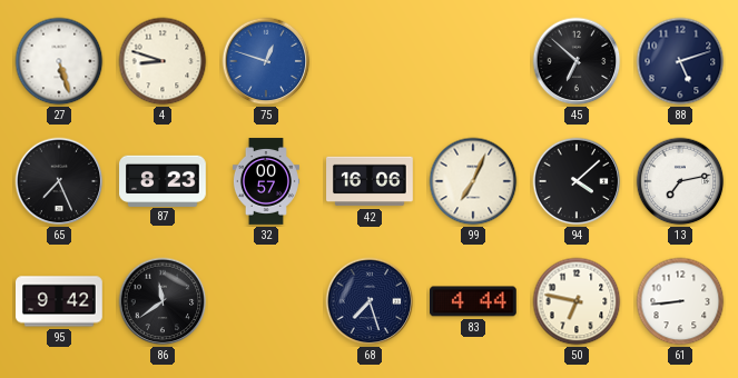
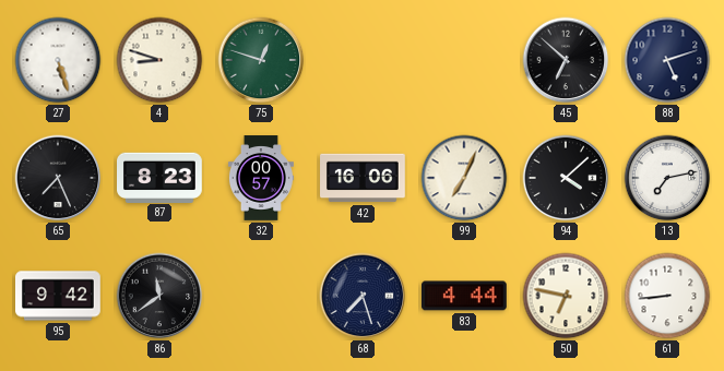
75 dial: blue -> green (261, 60)
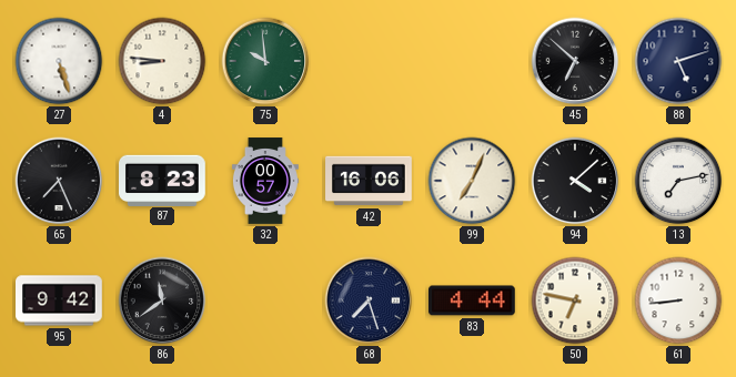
4: 8:48 -> 8:46 (162, 61)
75: 12:48 -> 9:59 (265, 61)
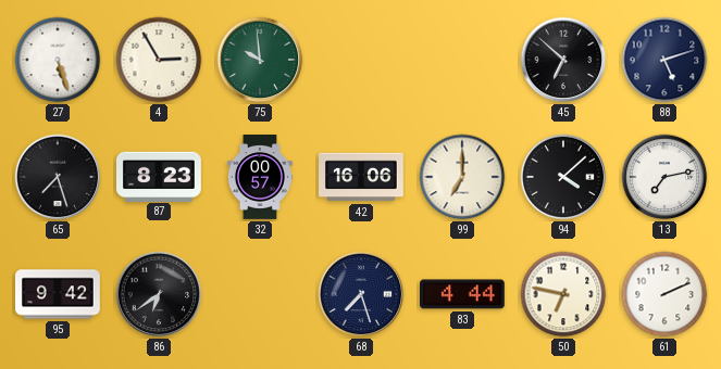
4: 8:46 -> 2:55 (159, 60)
65: 7:26 -> 7:27 (58, 177)
99: 7:04 -> 7:00 (462, 177)
86: 11:39 -> 6:39 (159, 294)
61: 8:44 -> 2:11 (664, 294)
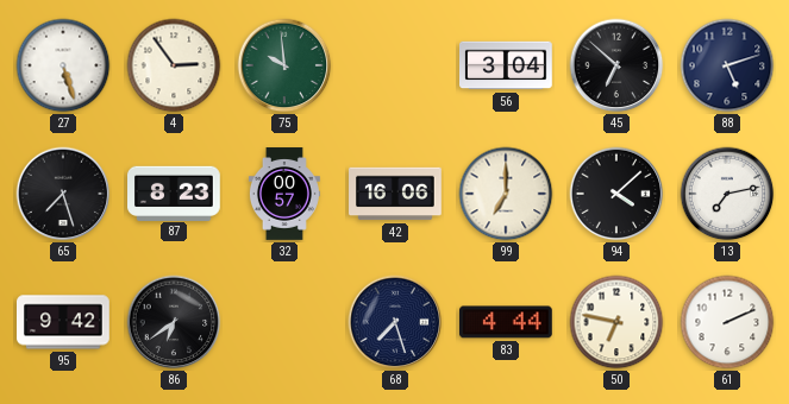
4: 2:55 -> 2:54 (174, 65)
56: none -> 3:04 (507, 65)
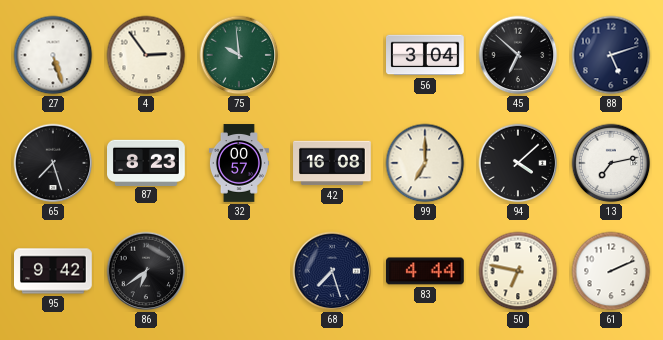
42: 16:06 -> 16:08 (332, 163)
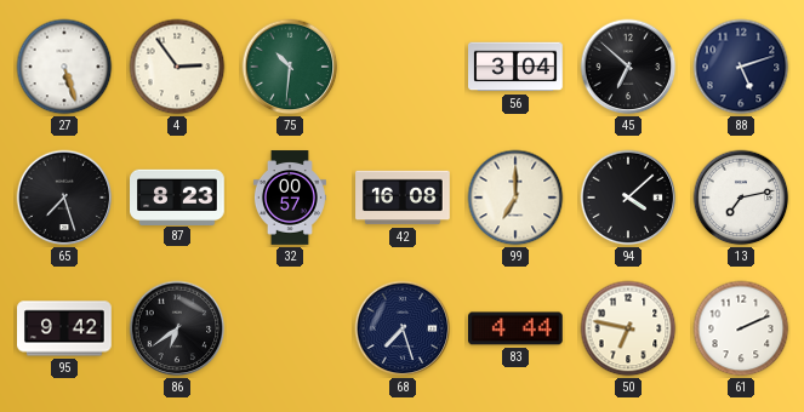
75: 9:59 -> 10:31 (290, 67)
